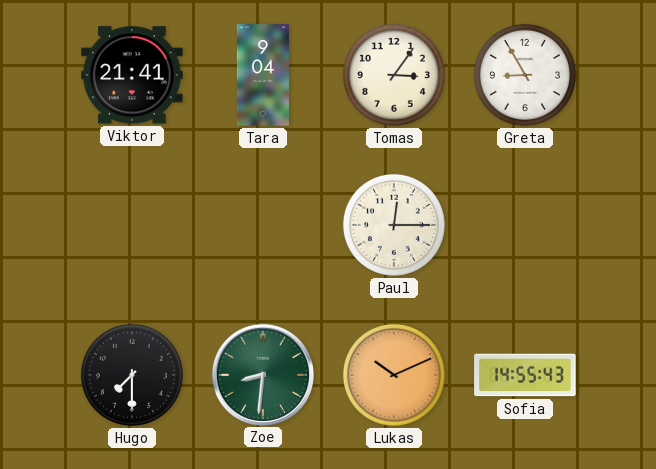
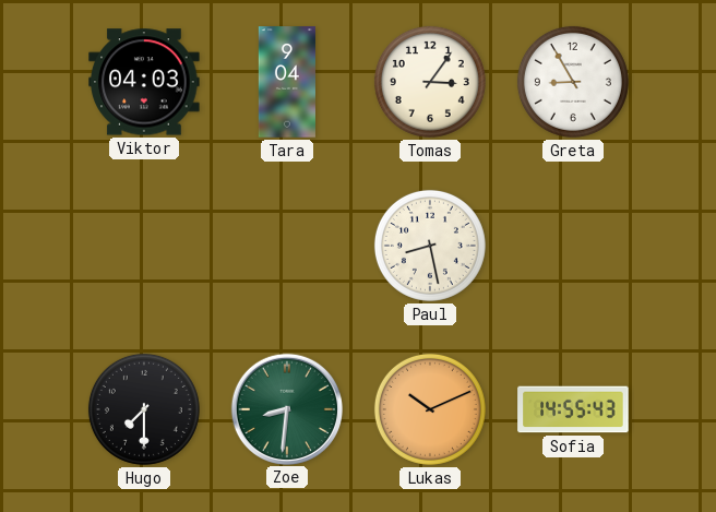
Viktor: 21:41 -> 04:03 (144, 82)
Paul: 12:15 -> 8:28 (430, 246)
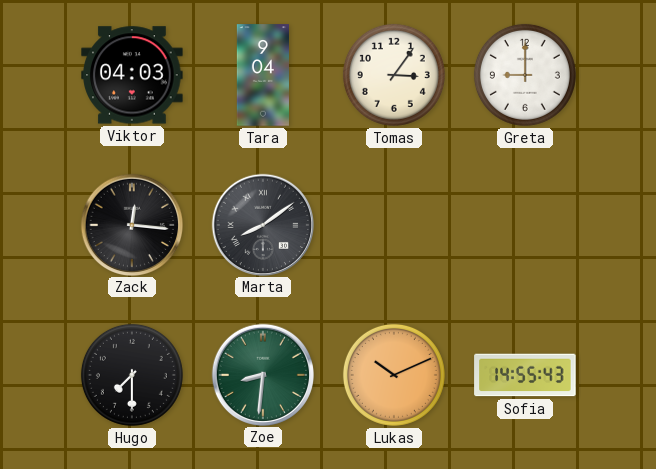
Greta: 8:55 -> 9:00 (525, 75)
Zack: none -> 12:16 (131, 224)
Marta: none -> 8:09 (262, 224)
Paul: 8:28 -> none (430, 246)
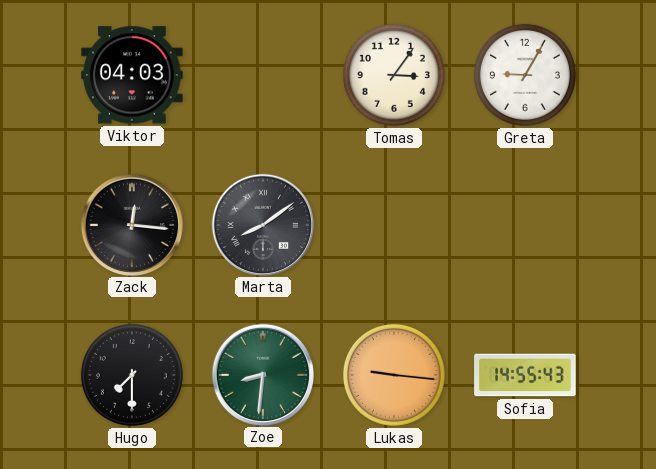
Tara: 9:04 -> none (263, 75)
Greta: 9:00 -> 9:05 (525, 75)
Lukas: 10:11 -> 9:16 (394, 375)
